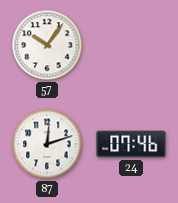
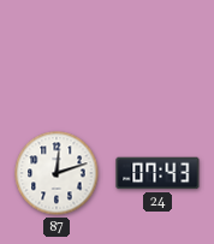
57: 10:06 -> none (47, 45)
24: 07:46 -> 07:43 (157, 173)
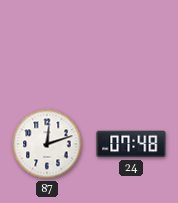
24: 07:43 -> 07:48 (131, 144)
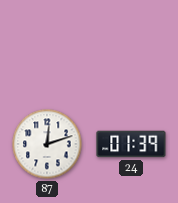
24: 07:48 -> 01:39 (131, 144)
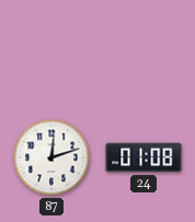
24: 01:39 -> 01:08 (144, 157)
